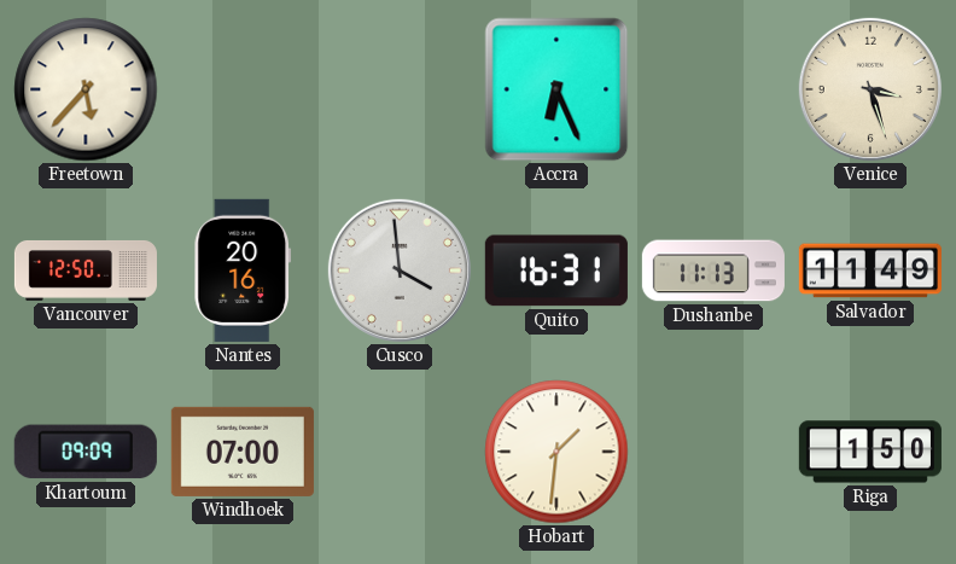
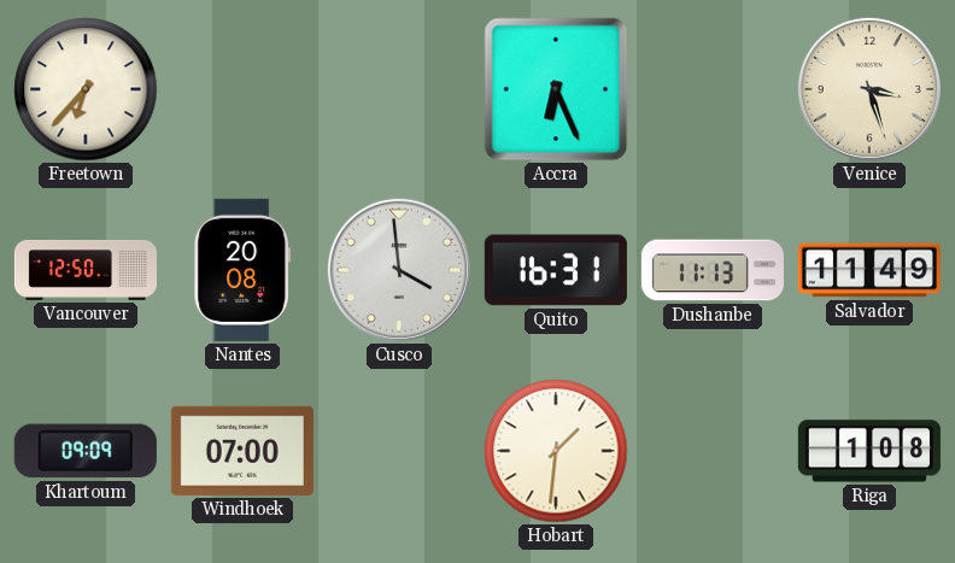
Freetown: 5:37 -> 6:37 (86, 89)
Nantes: 20:16 -> 20:08 (241, 270)
Riga: 1:50 -> 1:08 (869, 451)
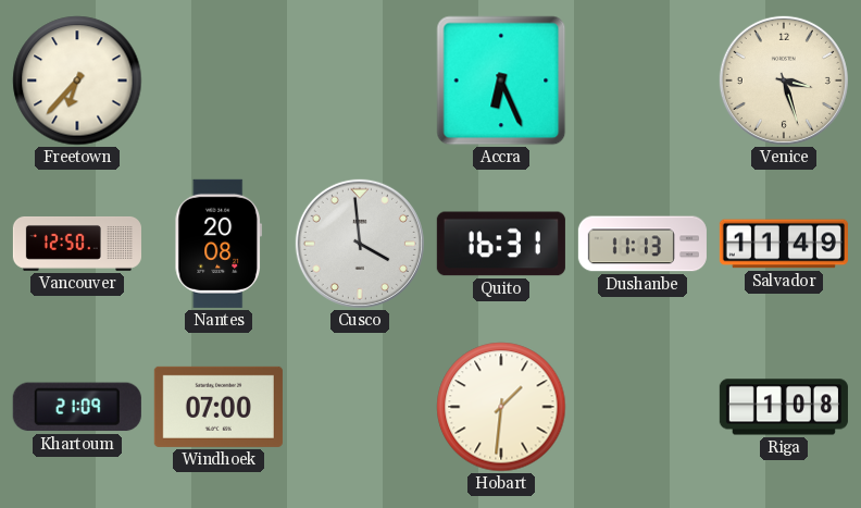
Khartoum: 09:09 -> 21:09 (77, 407)
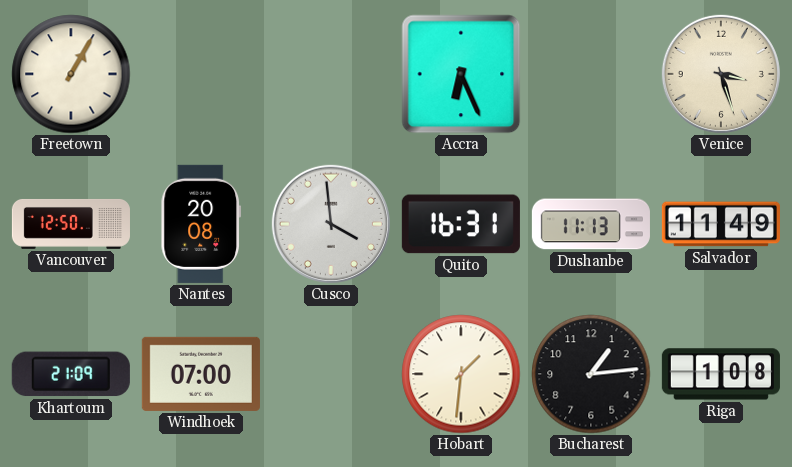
Freetown: 6:37 -> 1:05 (71, 74)
Bucharest: none -> 1:14 (591, 374)
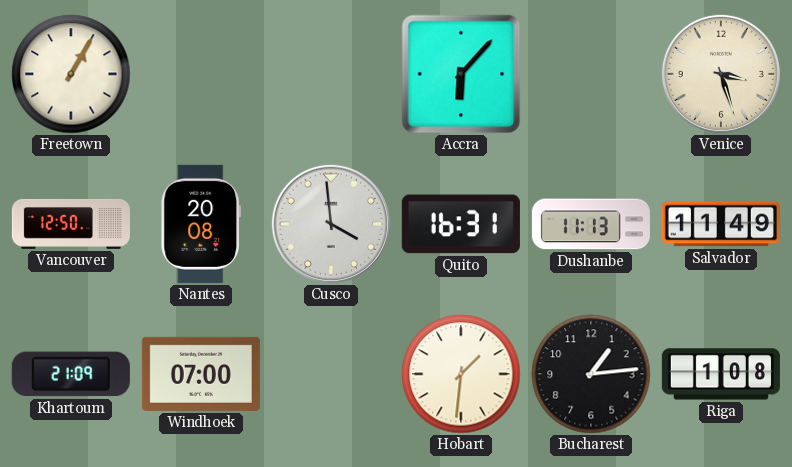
Accra: 6:26 -> 6:07 (461, 74)
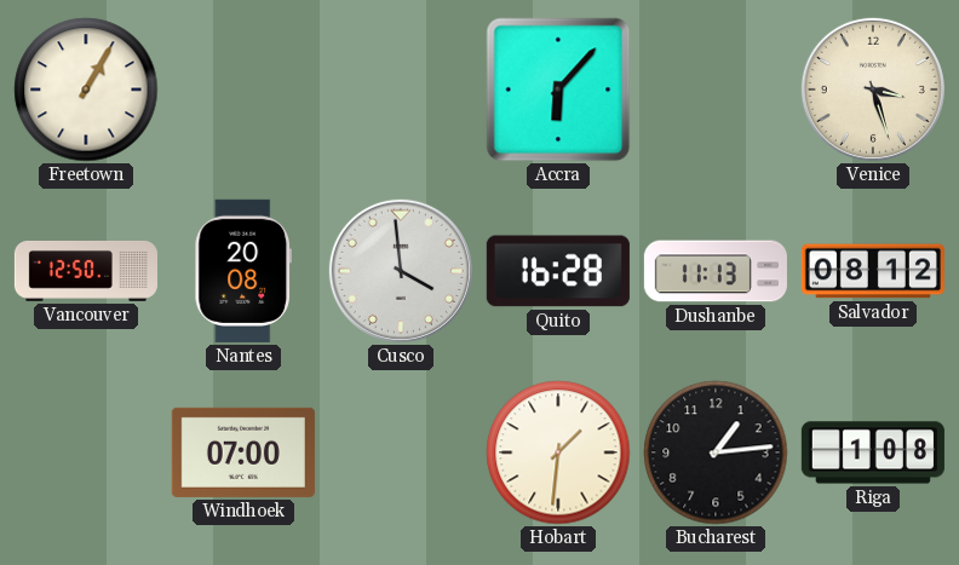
Quito: 16:31 -> 16:28 (558, 271)
Salvador: 11:49 -> 08:12 (873, 271)
Khartoum: 21:09 -> none (71, 374)
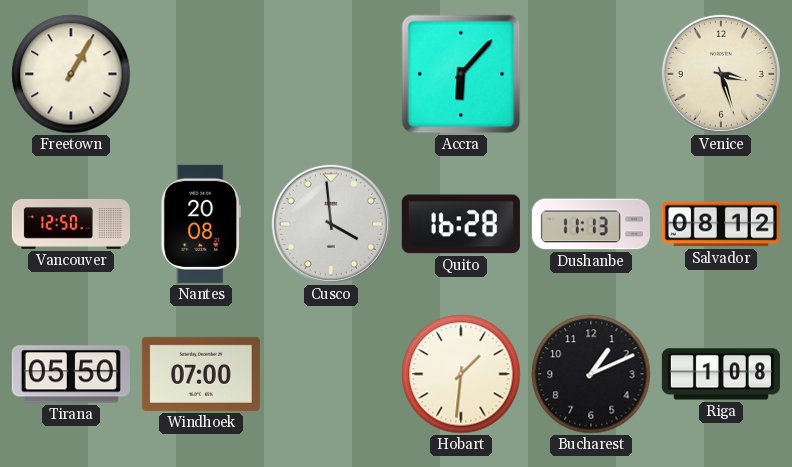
Tirana: none -> 05:50 (71, 374)
Bucharest: 1:14 -> 1:11 (591, 374)
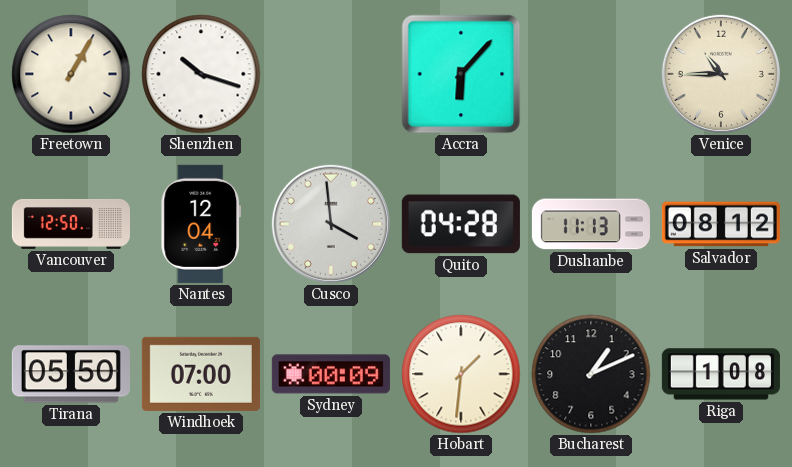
Shenzhen: none -> 10:18 (201, 74)
Venice: 3:27 -> 10:45 (721, 74)
Nantes: 20:08 -> 12:04 (200, 224)
Quito: 16:28 -> 04:28 (461, 224)
Sydney: none -> 00:09 (331, 374)
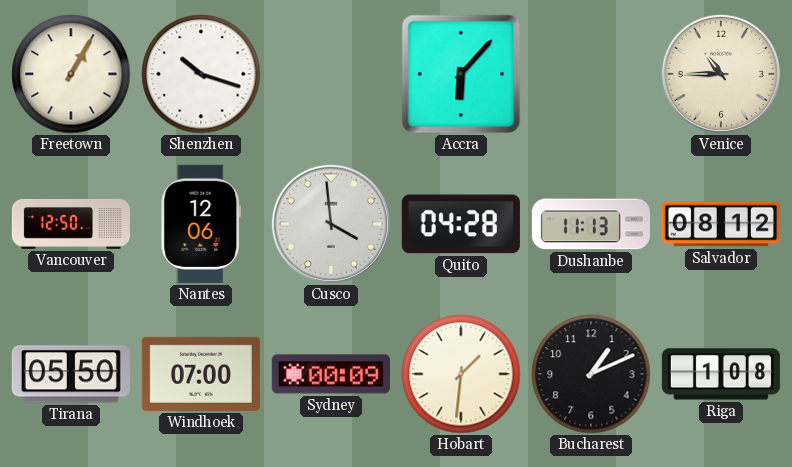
Nantes: 12:04 -> 12:06 (200, 224)
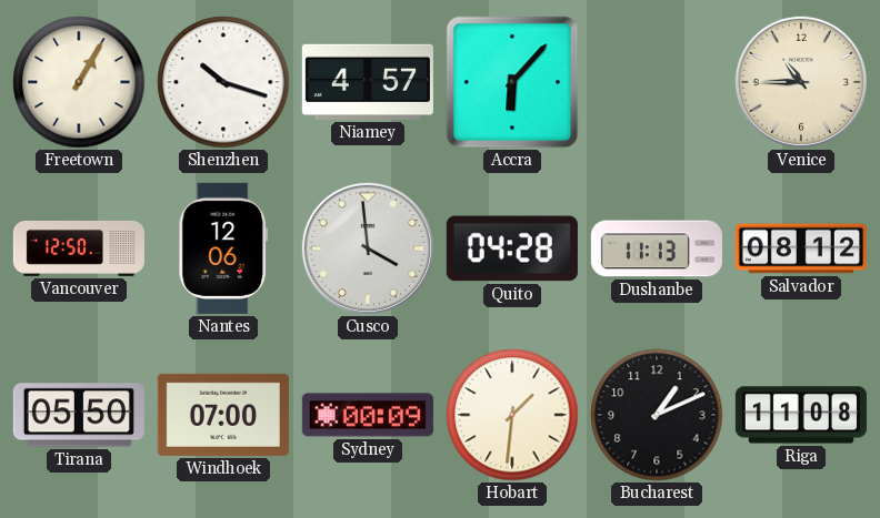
Niamey: none -> 4:57 (368, 82)
Riga: 1:08 -> 11:08 (801, 415)
